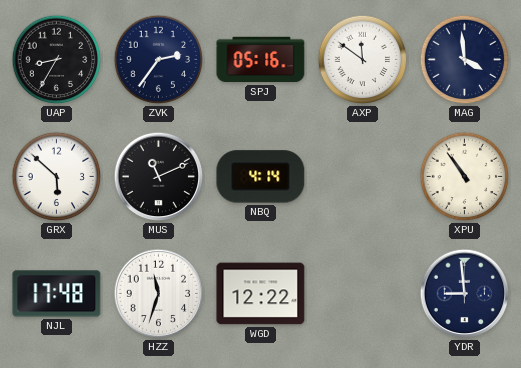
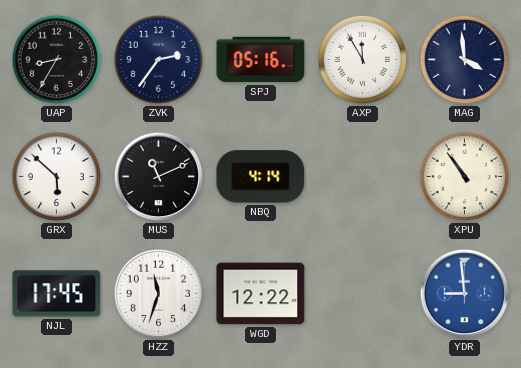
AXP: 11:51 -> 11:55 (363, 60)
NJL: 17:48 -> 17:45 (57, 294)
YDR dial: navy -> blue (465, 294)
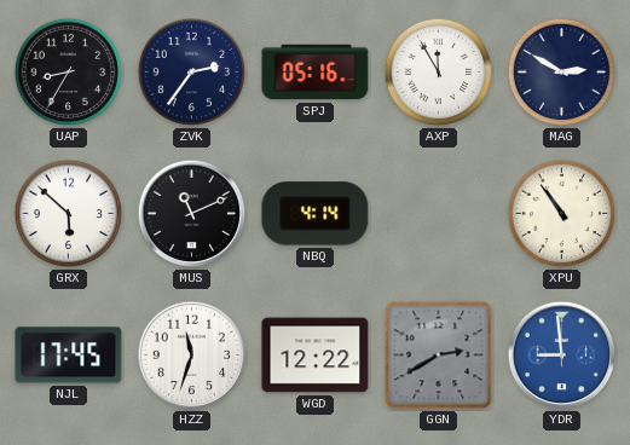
MAG: 3:59 -> 2:50 (562, 73)
GGN: none -> 2:40 (439, 356)
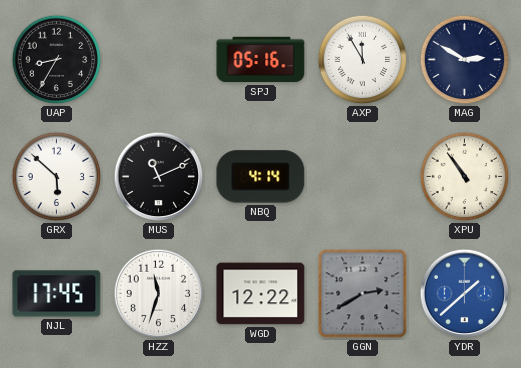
ZVK: 2:36 -> none (192, 73)
YDR: 8:59 -> 1:38 (465, 294)
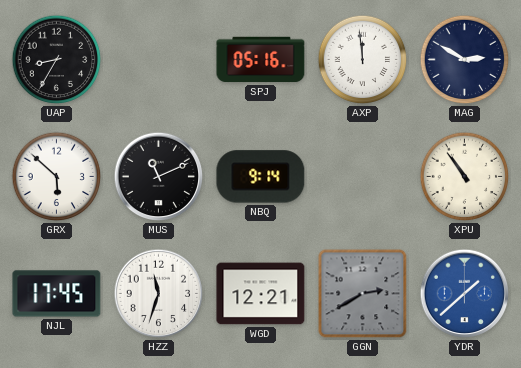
AXP: 11:55 -> 11:59 (363, 60)
NBQ: 4:14 -> 9:14 (261, 177)
WGD: 12:22 -> 12:21 (261, 294)
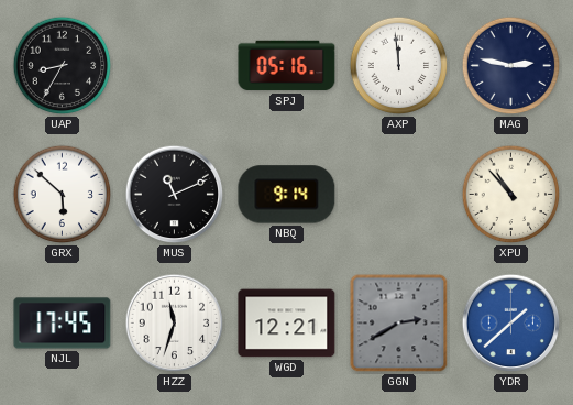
MAG: 2:50 -> 2:47 (511, 66)
XPU: 10:54 -> 10:53 (511, 195)
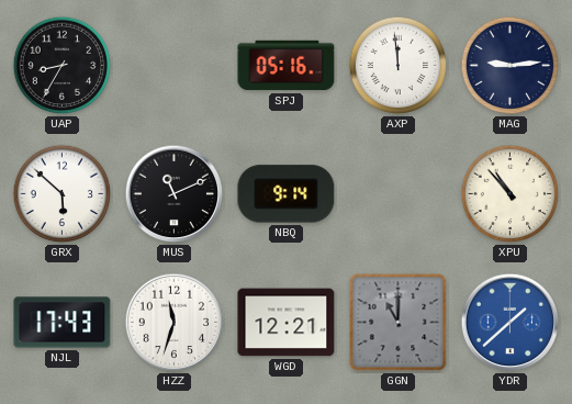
MAG: 2:47 -> 9:14 (511, 66)
NJL: 17:45 -> 17:43 (63, 323)
GGN: 2:40 -> 11:00 (399, 323)
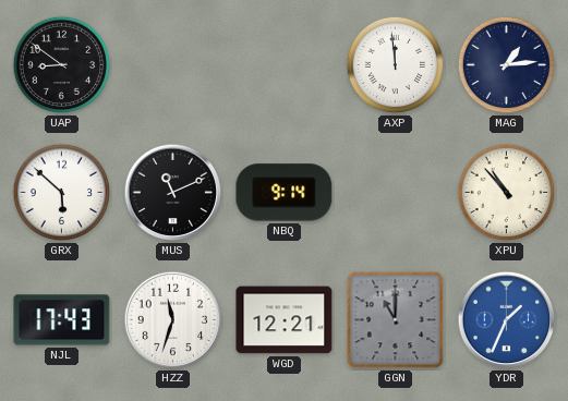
UAP: 8:35 -> 8:51 (62, 65)
SPJ: 05:16 -> none (287, 66)
MAG: 9:14 -> 1:14 (507, 65)
YDR: 1:38 -> 1:34 (507, 320)
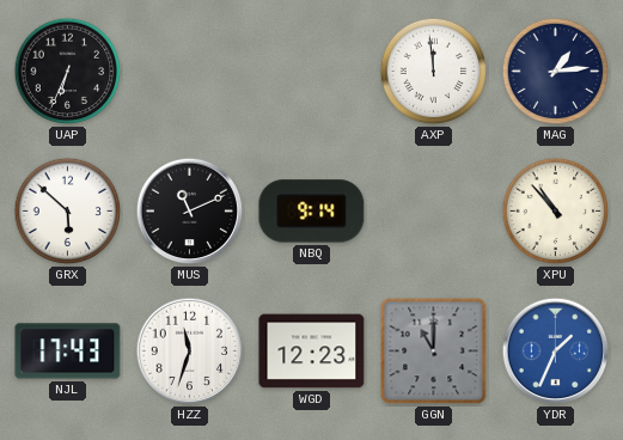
UAP: 8:51 -> 6:34 (68, 72)
WGD: 12:21 -> 12:23 (312, 352)
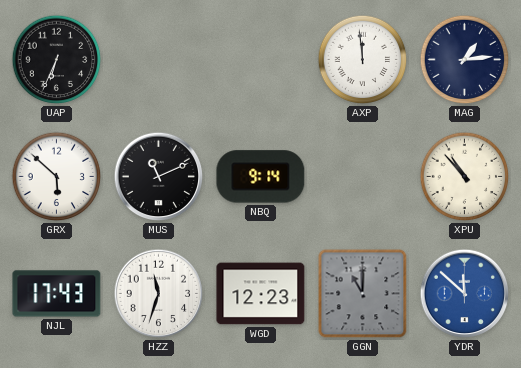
YDR: 1:34 -> 11:52 (465, 294)
